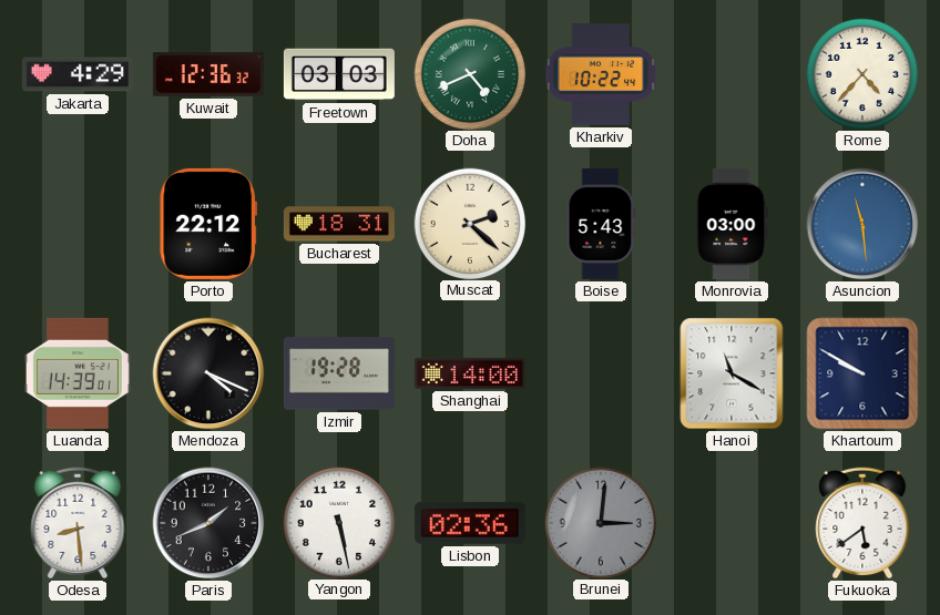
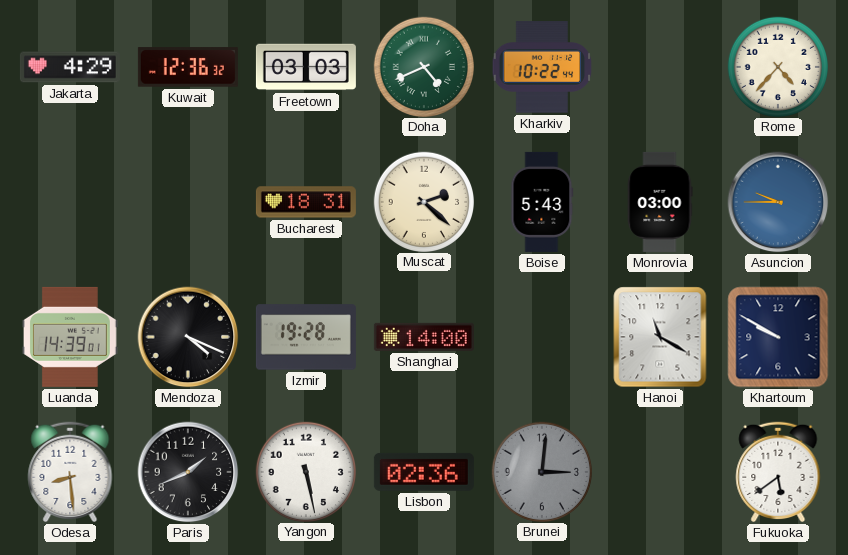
Porto: 22:12 -> none (208, 224)
Asuncion: 11:29 -> 9:45 (778, 202)
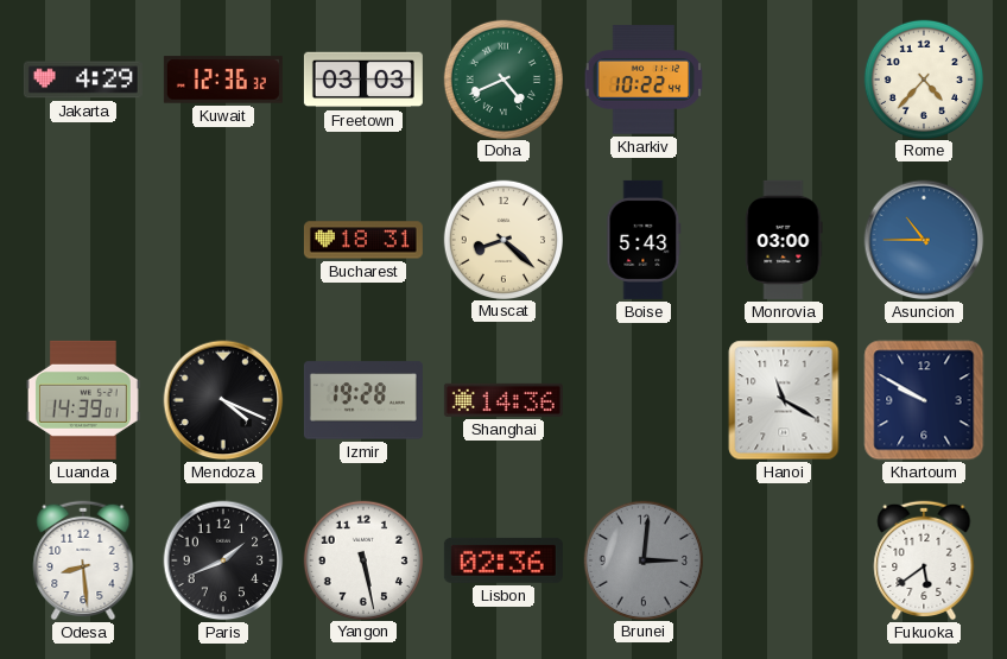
Muscat: 2:22 -> 8:22 (502, 239)
Asuncion: 9:45 -> 10:45 (924, 240)
Shanghai: 14:00 -> 14:36 (503, 400)
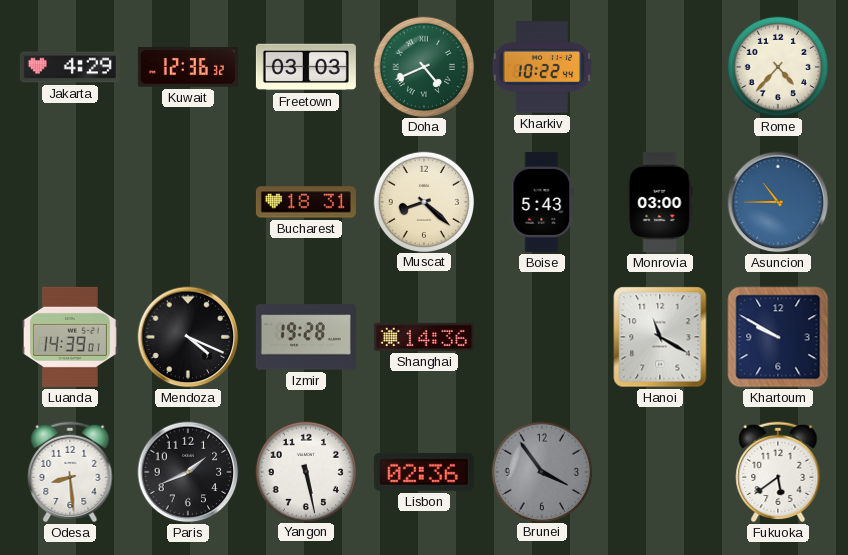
Brunei: 3:01 -> 3:54 (541, 471)
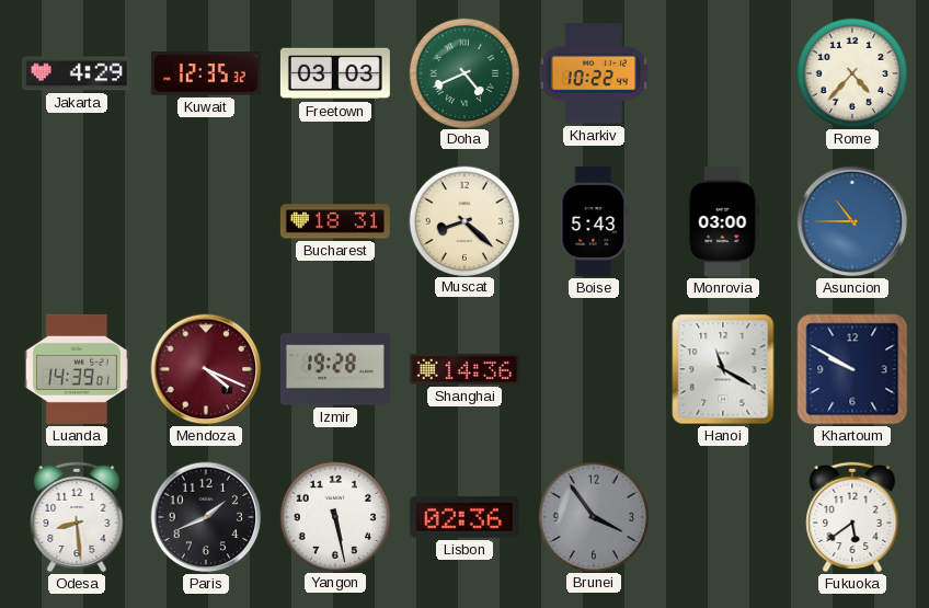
Kuwait: 12:36 -> 12:35 (206, 73)
Mendoza dial: black -> burgundy (206, 369)
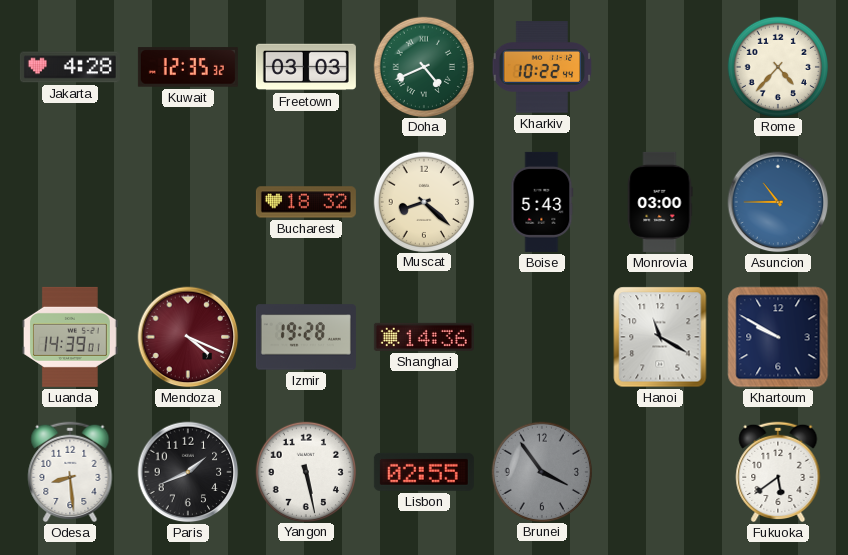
Jakarta: 4:29 -> 4:28 (70, 67)
Bucharest: 18:31 -> 18:32 (306, 202)
Lisbon: 02:36 -> 02:55 (424, 472)
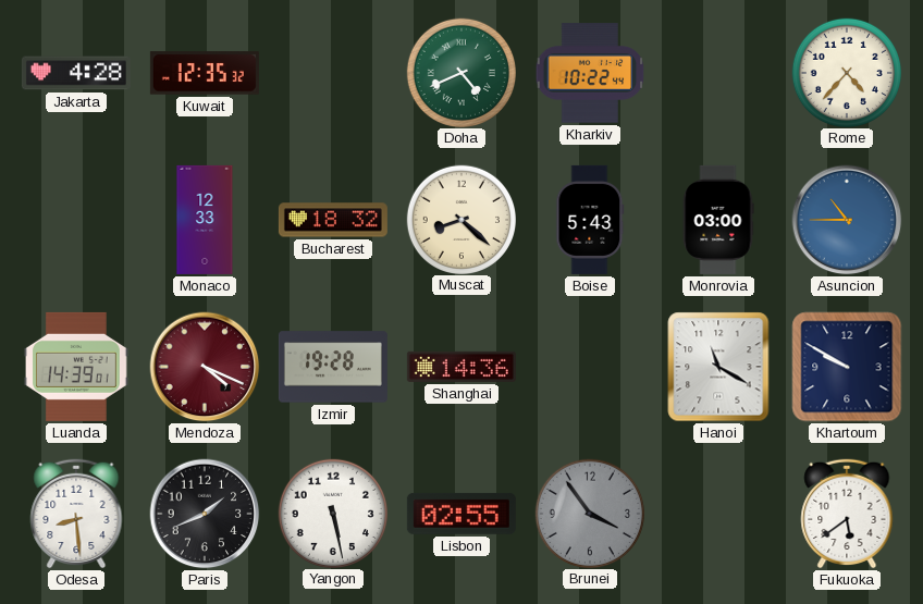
Freetown: 03:03 -> none (306, 67)
Monaco: none -> 12:33 (205, 220)
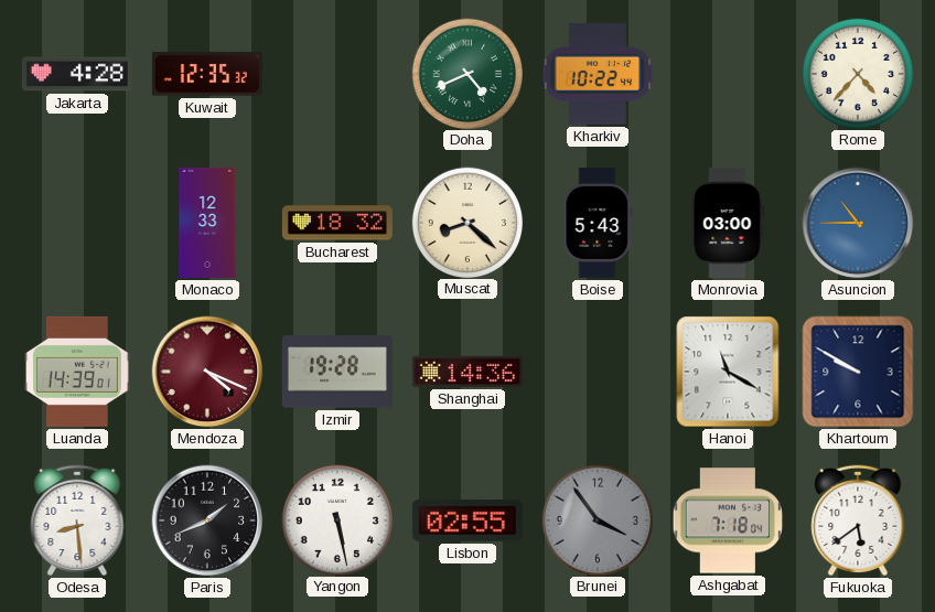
Ashgabat: none -> 7:18 (727, 520)
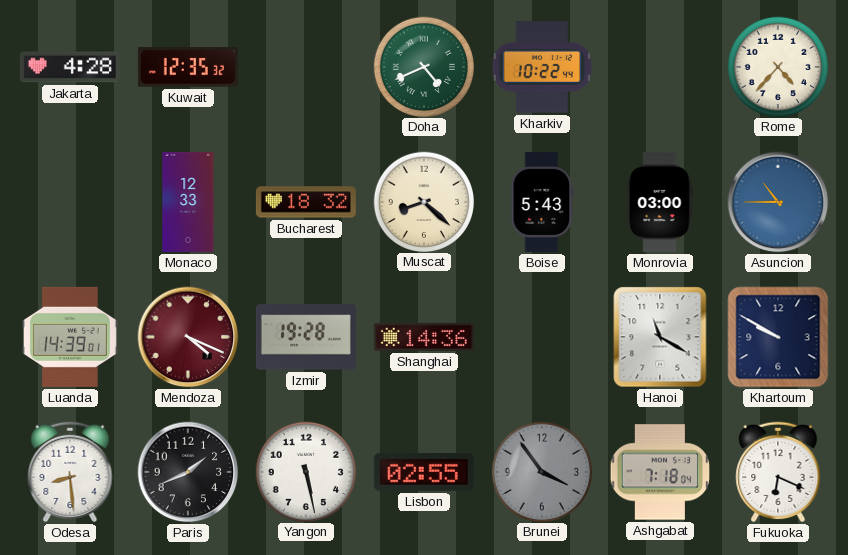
Fukuoka: 5:39 -> 6:19 (778, 472)
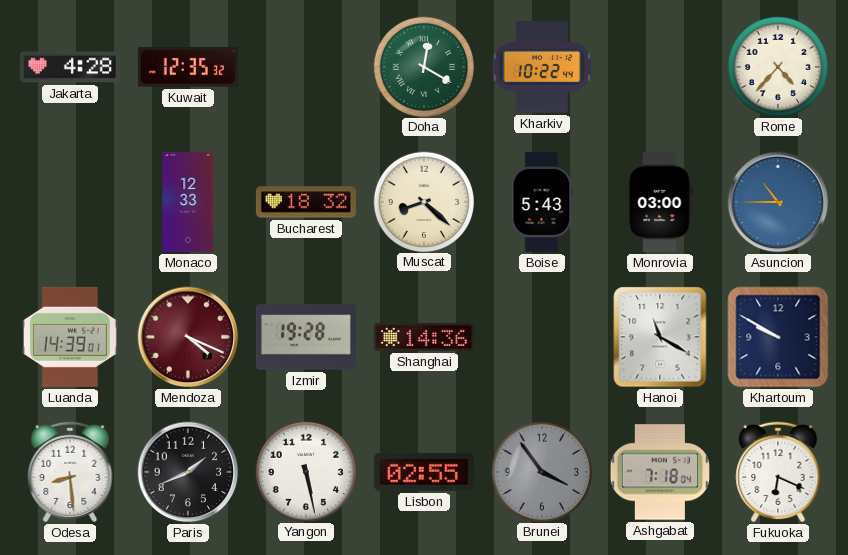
Doha: 4:41 -> 12:20 (423, 66)
